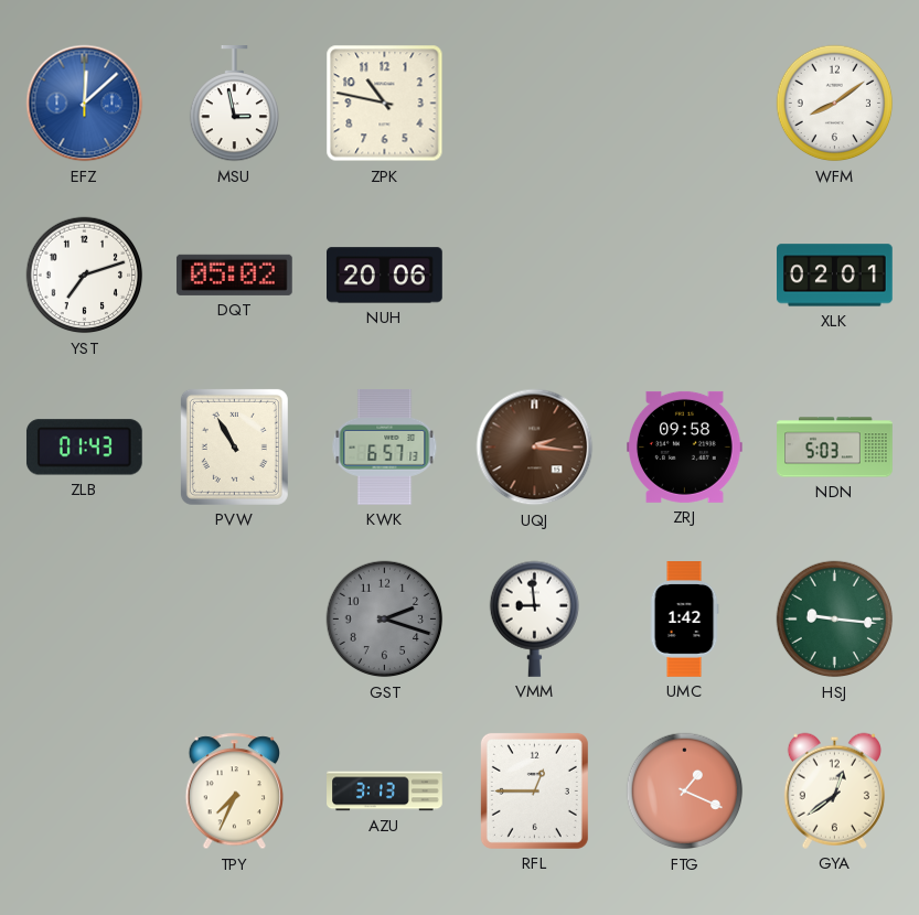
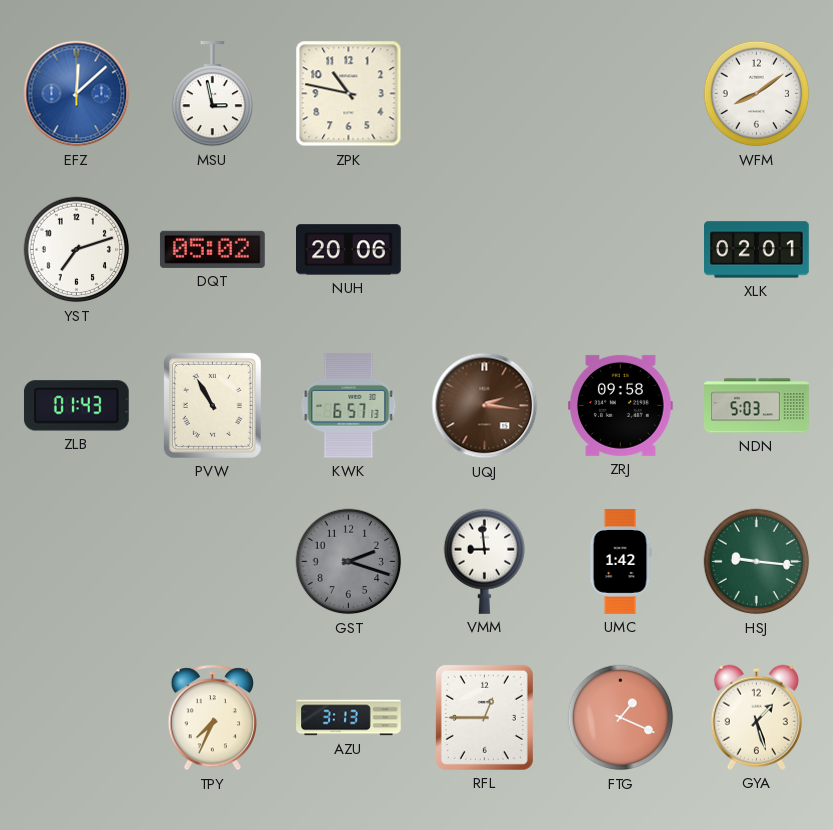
GYA: 12:39 -> 1:27 (756, 717)
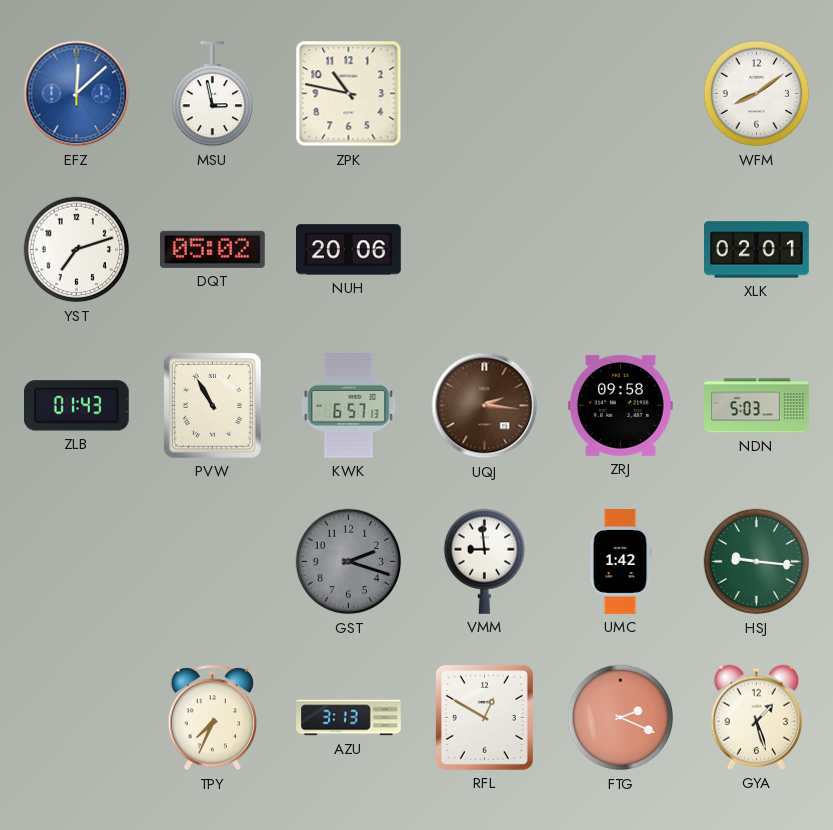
RFL: 12:45 -> 12:50 (484, 717)
FTG: 1:19 -> 2:19 (621, 718)
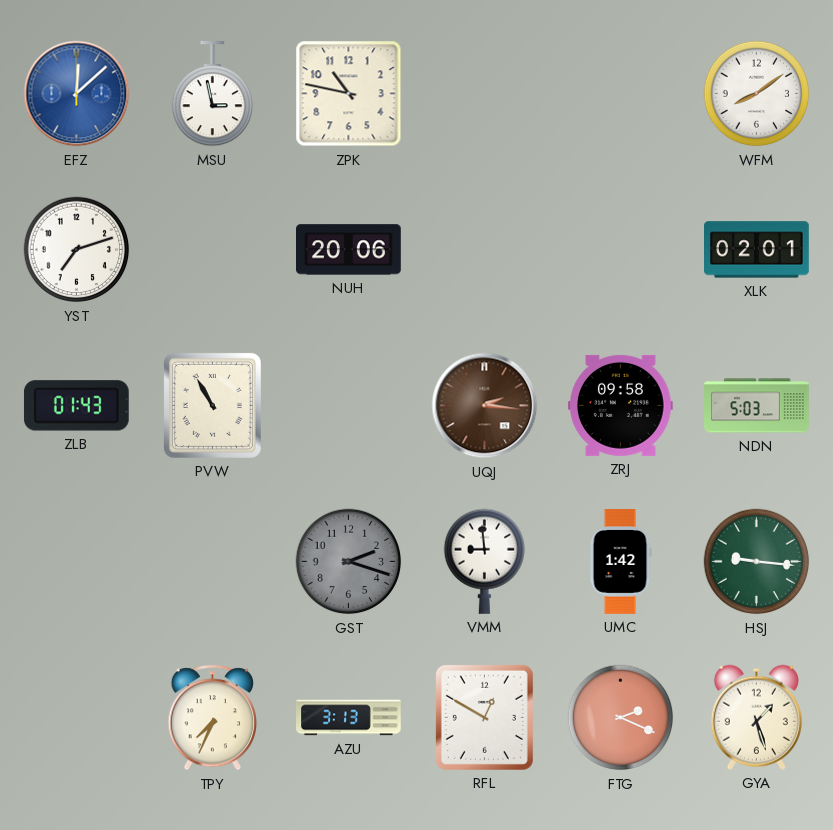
DQT: 05:02 -> none (212, 249)
KWK: 6:57 -> none (349, 406)
